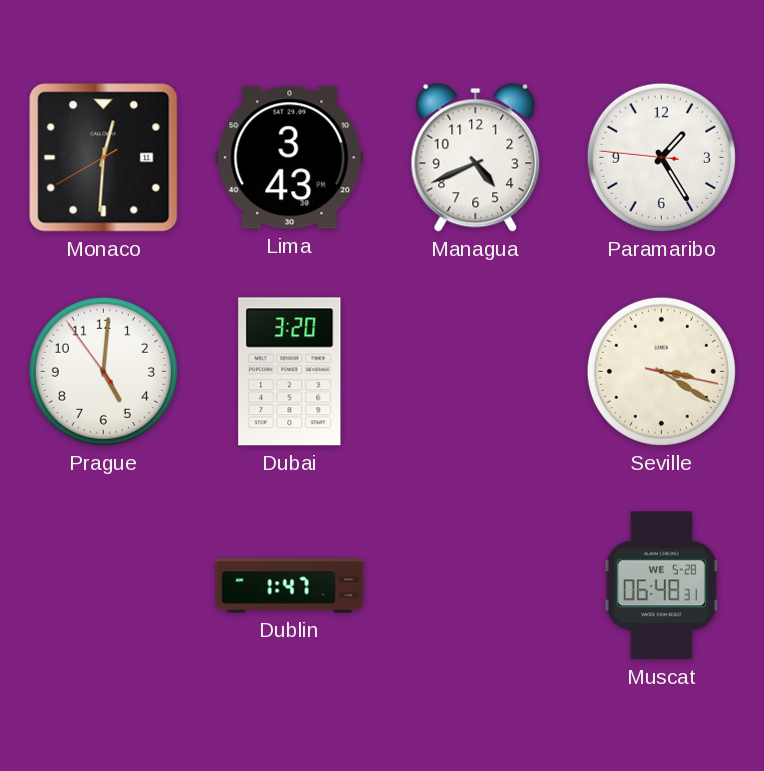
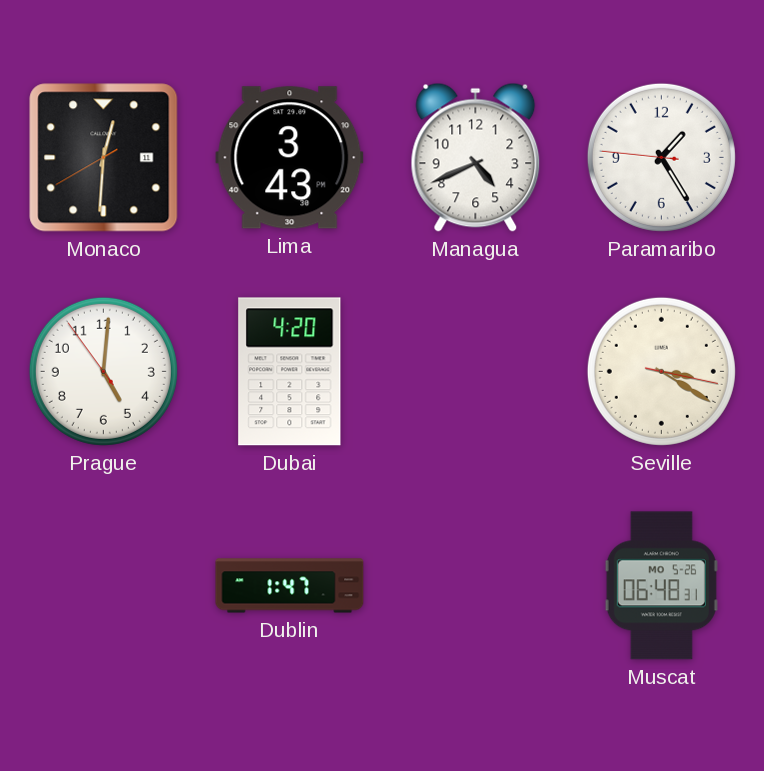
Dubai: 3:20 -> 4:20 (290, 372)
Muscat date: WE 5-28 -> MO 5-26 (661, 586)
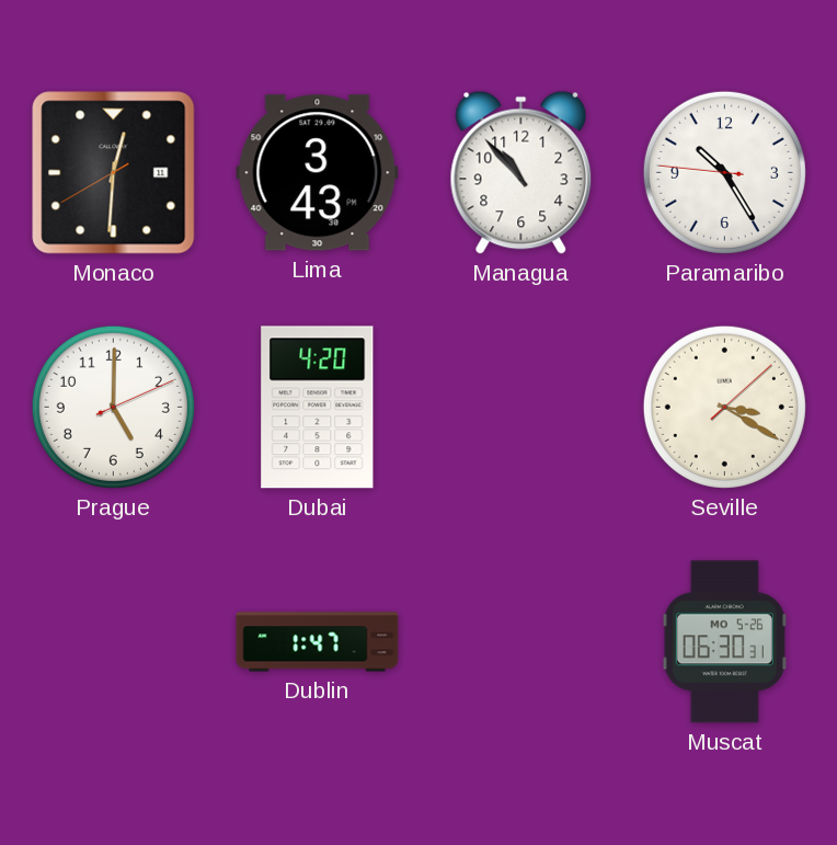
Managua: 4:41 -> 10:53 (521, 172)
Paramaribo: 1:24 -> 10:24 (724, 172)
Prague: 5:00:54 -> 5:00:11 (113, 407)
Seville: 3:20:17 -> 3:20:08 (724, 407)
Muscat: 06:48 -> 06:30 (724, 642)
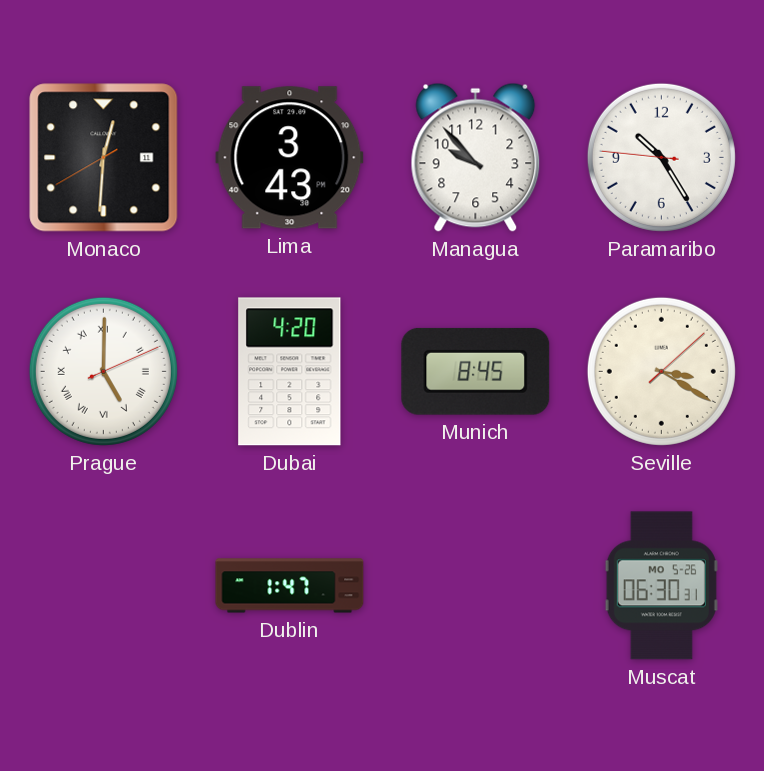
Managua: 10:53 -> 9:53 (476, 157)
Prague numerals: Arabic -> Roman (103, 371)
Munich: none -> 8:45 (476, 371)
